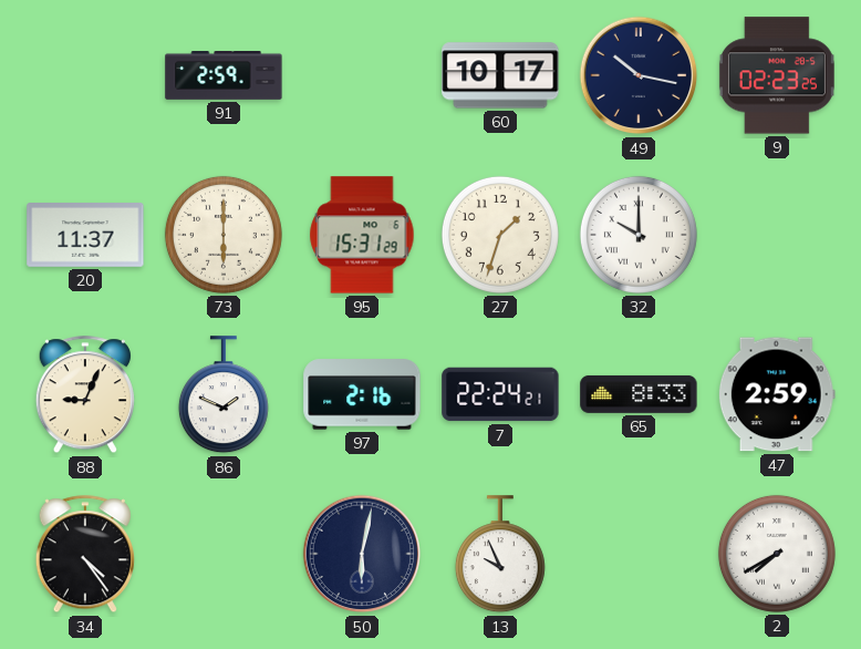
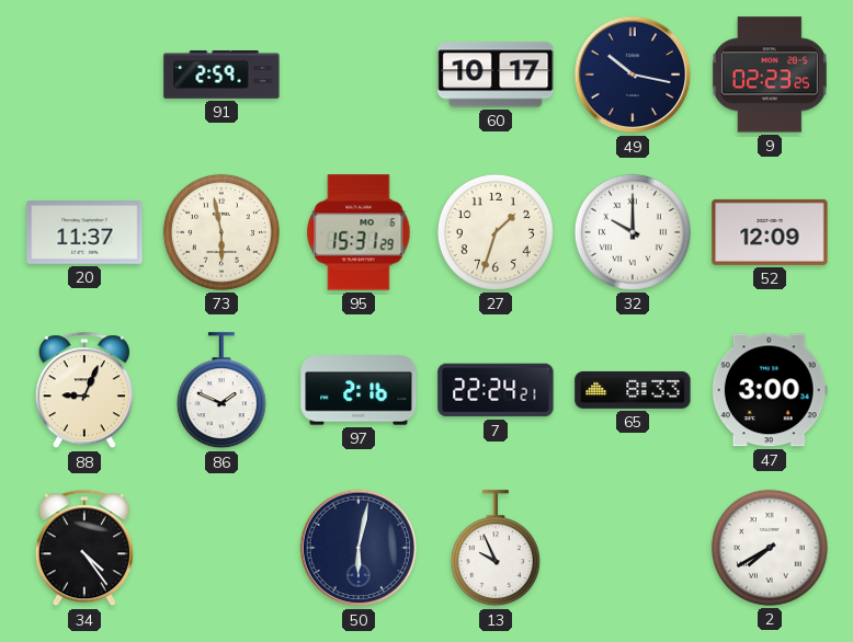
73: 6:00 -> 5:58 (221, 232)
52: none -> 12:09 (770, 232)
47: 2:59 -> 3:00 (770, 390)
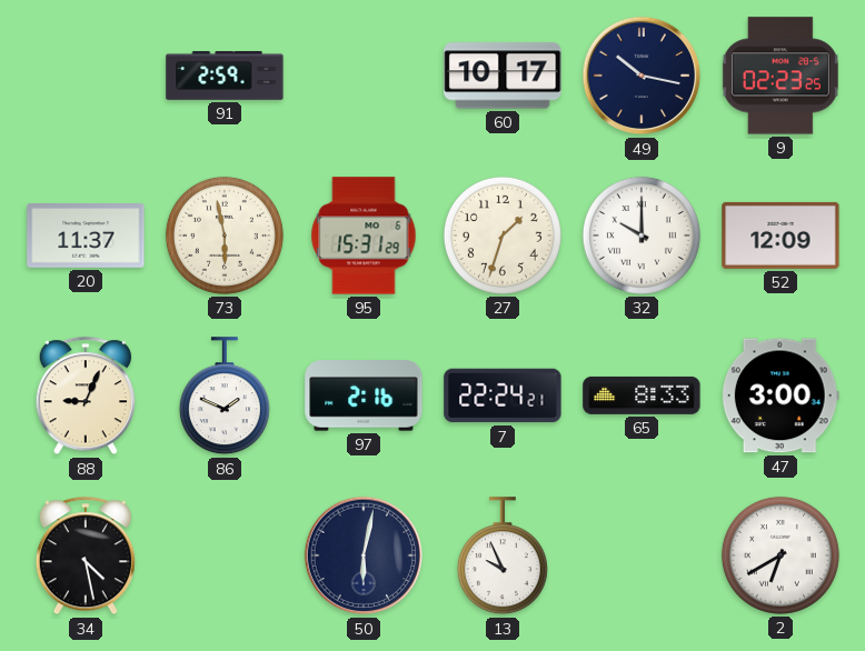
34: 4:24 -> 4:28 (86, 557)
2: 7:40 -> 6:40 (781, 555)
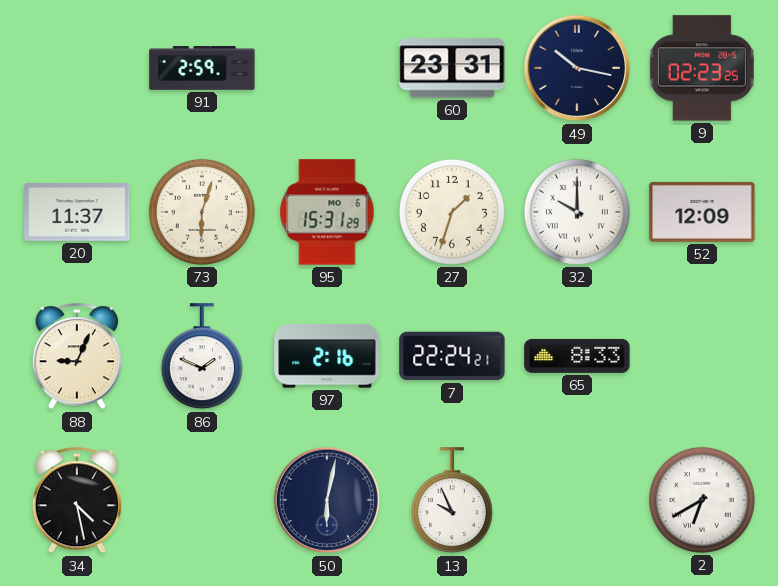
60: 10:17 -> 23:31 (452, 68)
73: 5:58 -> 6:03 (202, 212)
47: 3:00 -> none (781, 395)
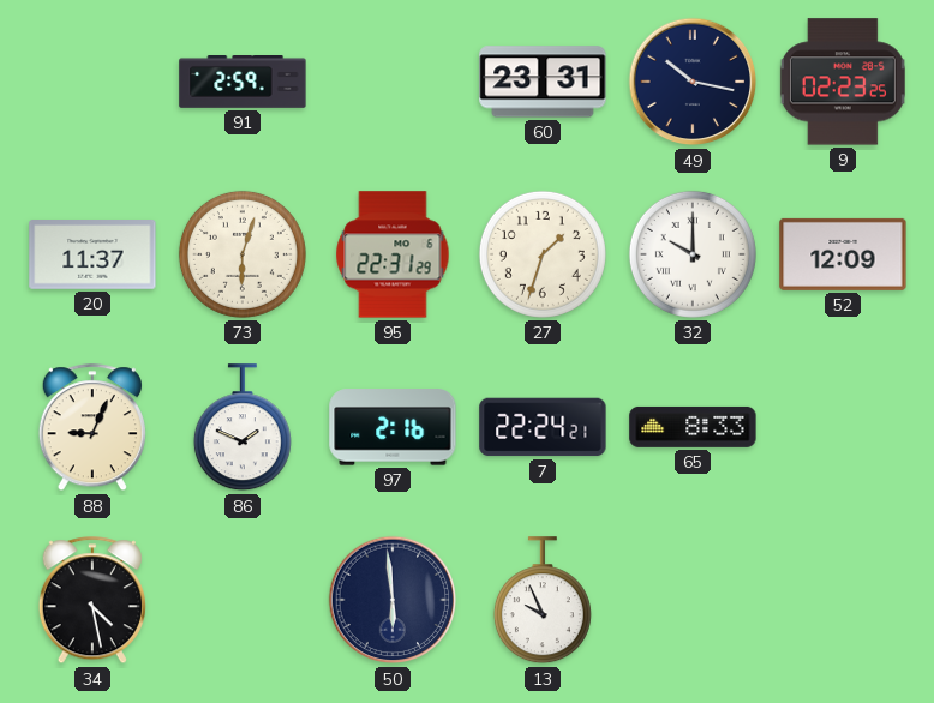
95: 15:31 -> 22:31 (393, 254)
50: 6:02 -> 5:59 (393, 600)
2: 6:40 -> none (702, 500)
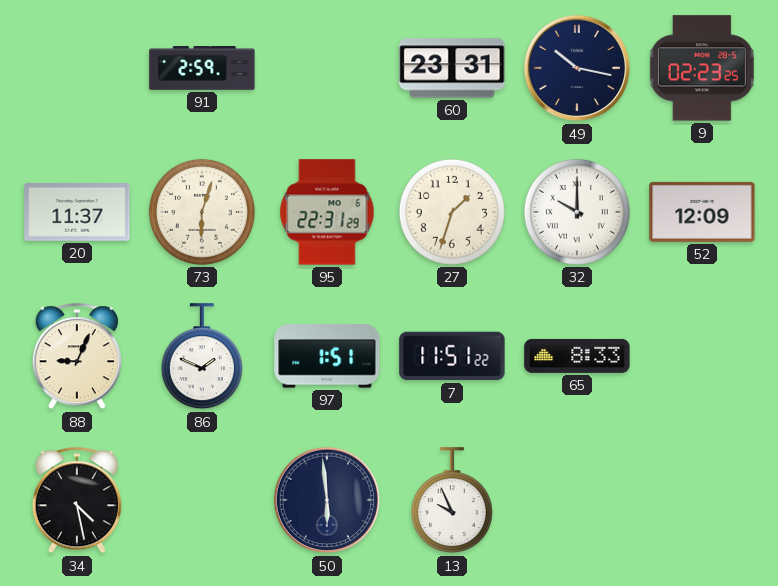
97: 2:16 -> 1:51 (327, 356)
7: 22:24 -> 11:51 (452, 356)
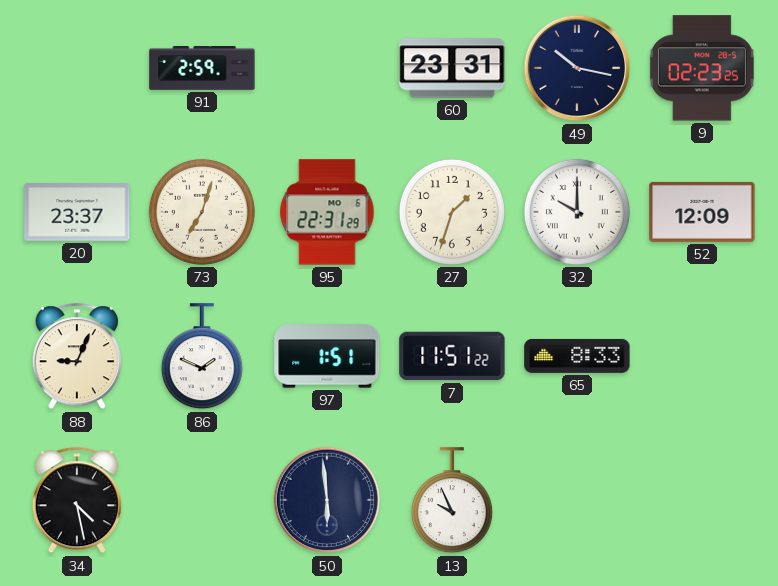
20: 11:37 -> 23:37 (77, 213)
73: 6:03 -> 7:03 (202, 212)
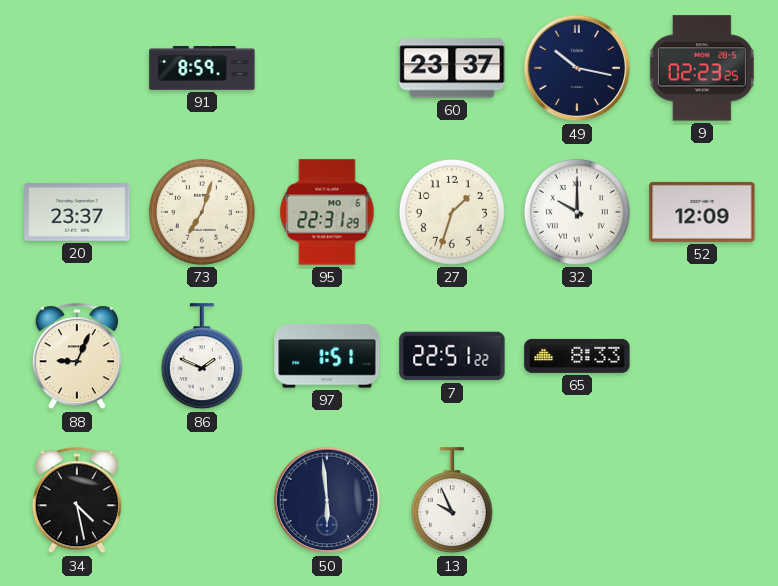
91: 2:59 -> 8:59 (202, 69)
60: 23:31 -> 23:37 (452, 68)
7: 11:51 -> 22:51 (452, 356)
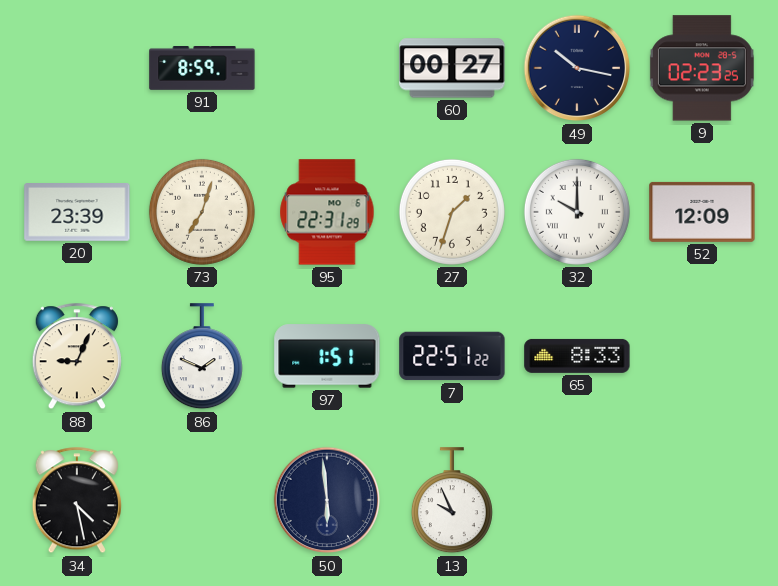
60: 23:37 -> 00:27 (452, 68)
20: 23:37 -> 23:39 (77, 213)
